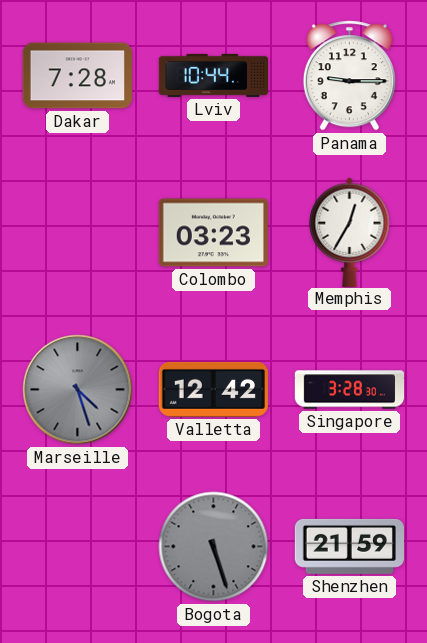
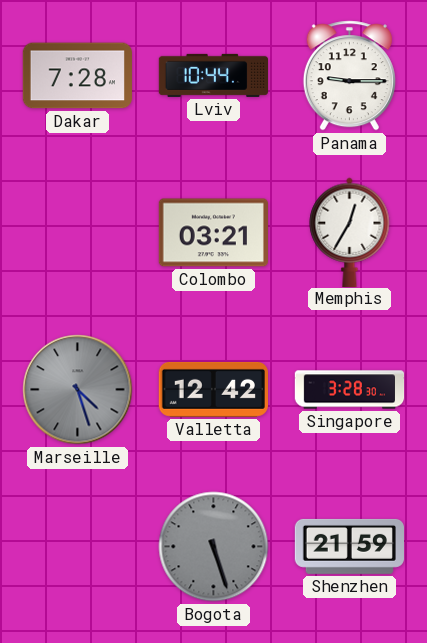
Colombo: 03:23 -> 03:21 (213, 233)
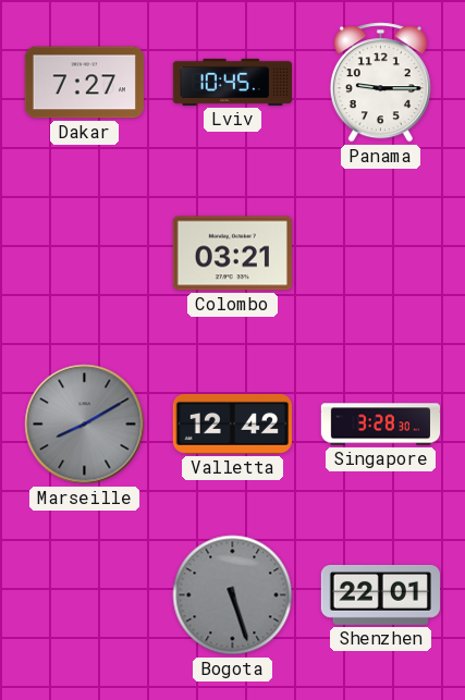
Dakar: 7:28 -> 7:27 (84, 83)
Lviv: 10:44 -> 10:45 (232, 82)
Memphis: 12:35 -> none (350, 232)
Marseille: 4:27 -> 8:10 (85, 425)
Shenzhen: 21:59 -> 22:01 (380, 594)
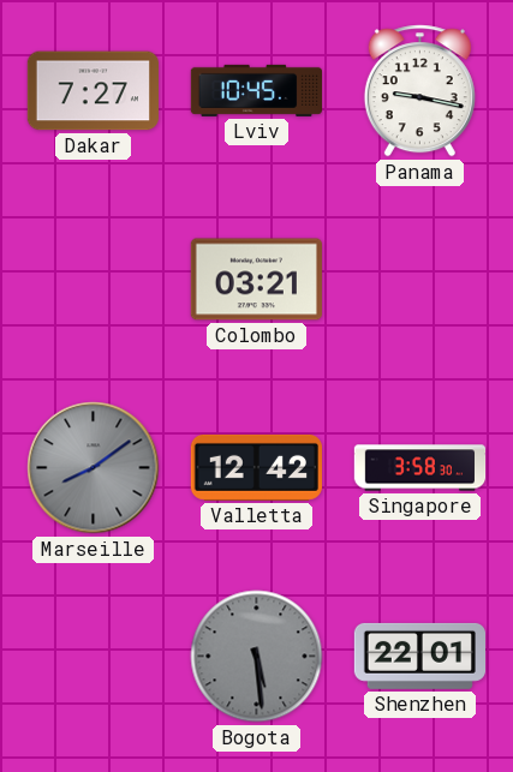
Panama: 9:15 -> 9:17 (419, 91)
Marseille: 8:10 -> 8:09 (94, 468)
Singapore: 3:28 -> 3:58 (420, 468)
Bogota: 5:27 -> 5:29 (257, 657)
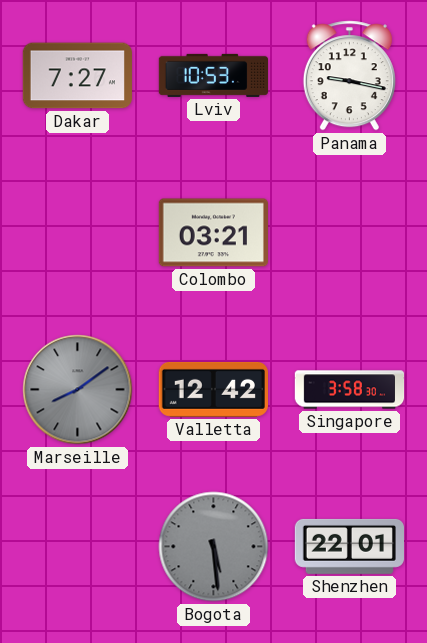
Lviv: 10:45 -> 10:53 (213, 75)
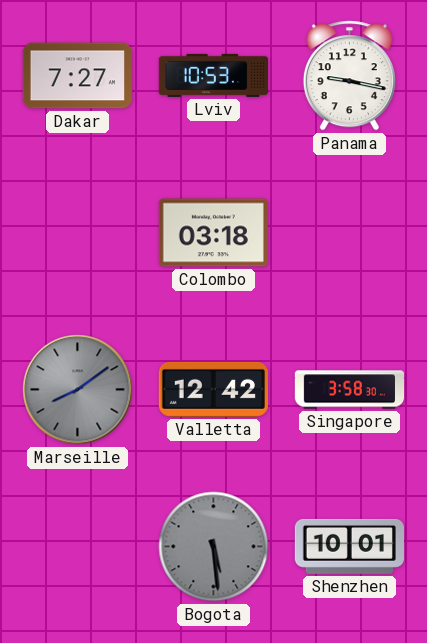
Colombo: 03:21 -> 03:18 (213, 233)
Shenzhen: 22:01 -> 10:01 (349, 546)
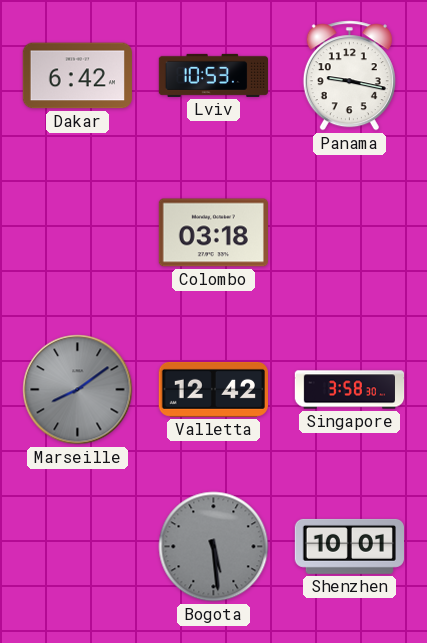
Dakar: 7:27 -> 6:42 (77, 76)
